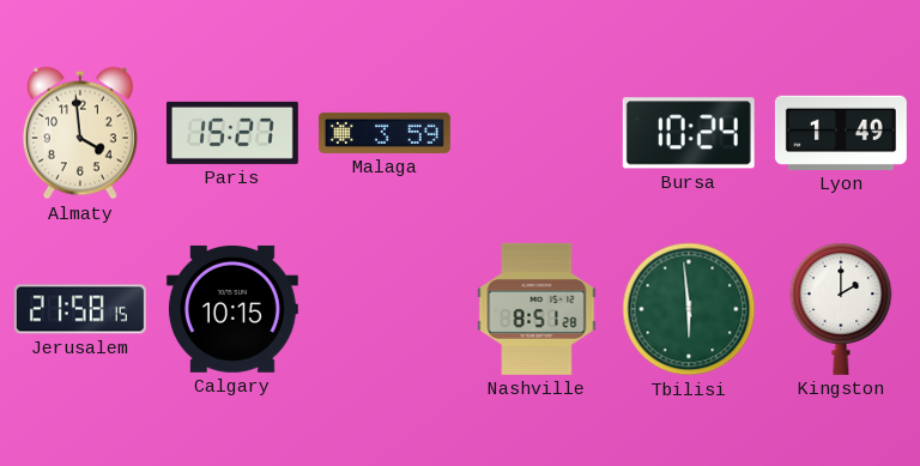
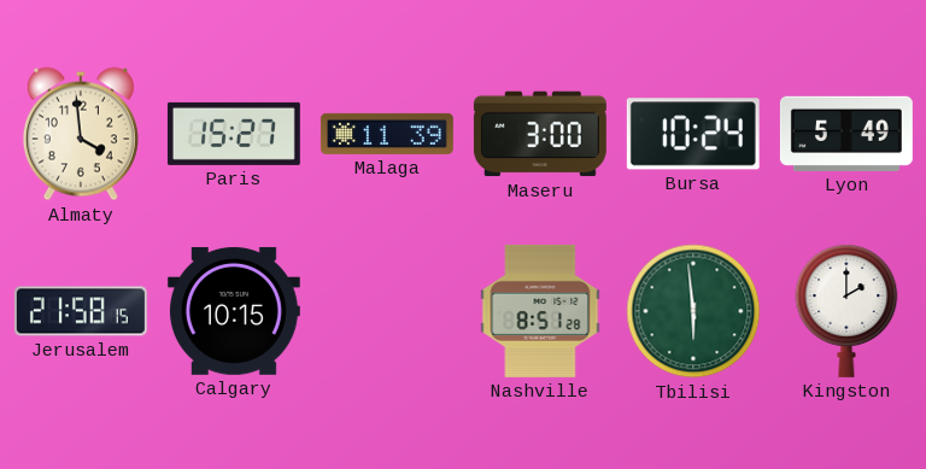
Malaga: 3:59 -> 11:39 (387, 134)
Maseru: none -> 3:00 (540, 134)
Lyon: 1:49 -> 5:49 (846, 134)
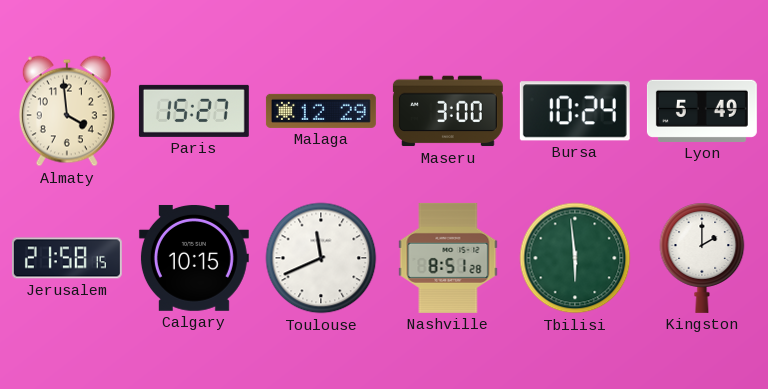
Malaga: 11:39 -> 12:29 (321, 111)
Toulouse: none -> 11:41 (321, 258)
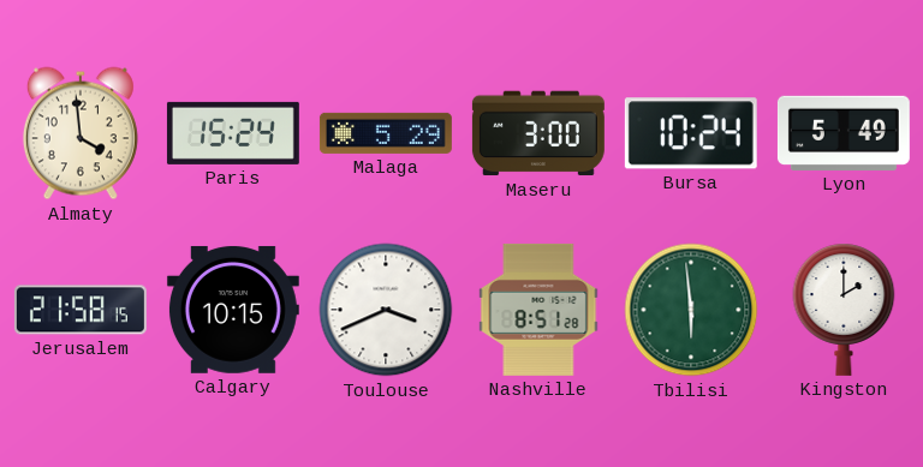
Paris: 15:27 -> 15:24 (233, 133)
Malaga: 12:29 -> 5:29 (386, 133)
Toulouse: 11:41 -> 3:41 (386, 310)
